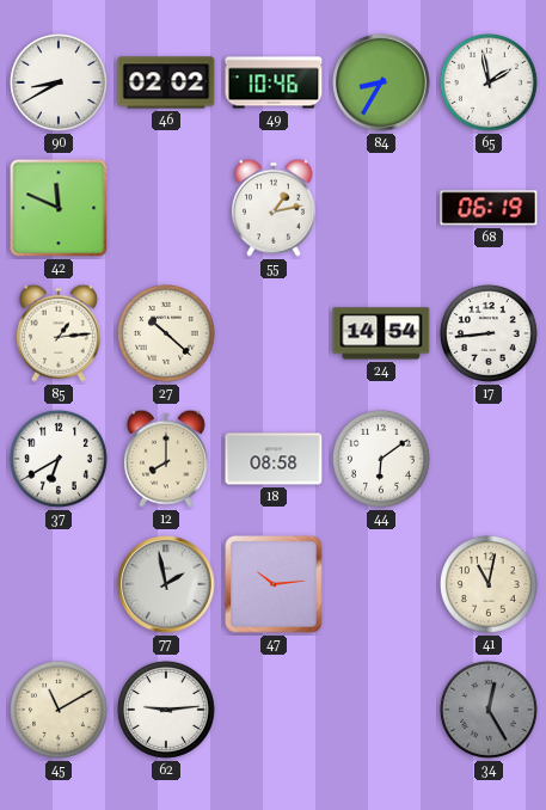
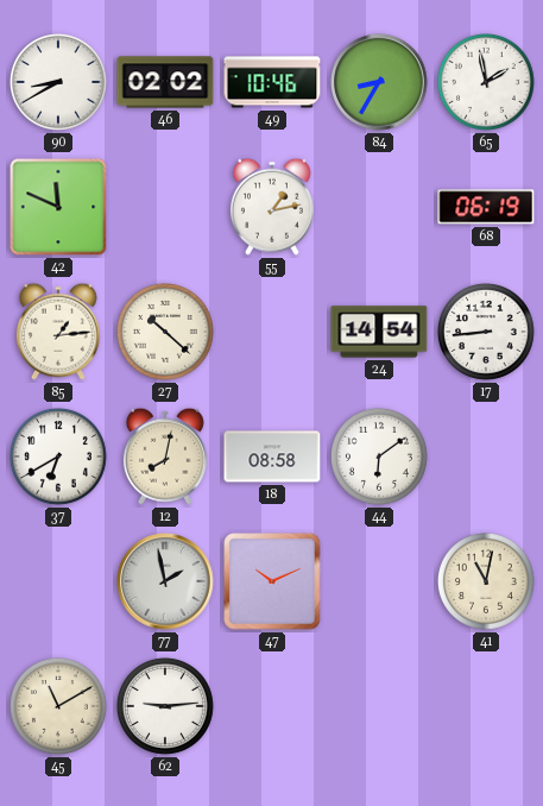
12: 8:00 -> 8:02 (165, 456)
47: 10:14 -> 10:11 (272, 581)
34: 12:25 -> none (489, 710)
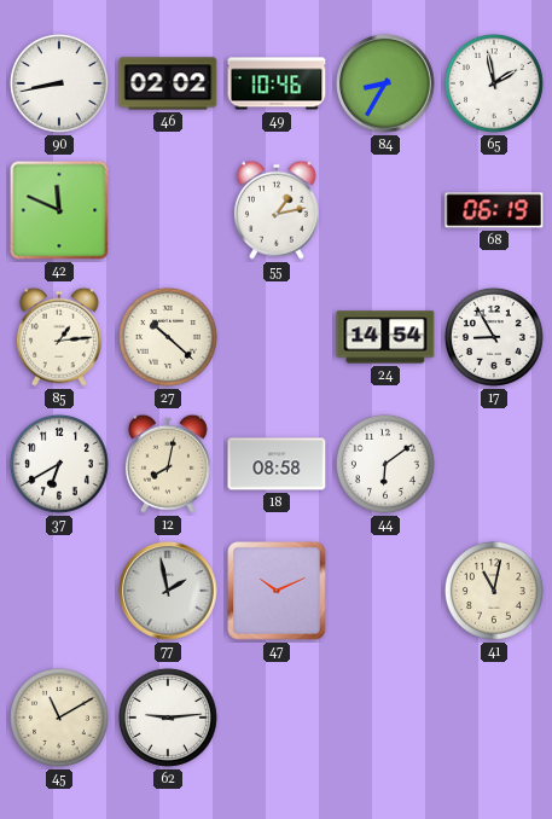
90: 8:40 -> 8:43 (59, 83)
17: 8:44 -> 8:55 (494, 337)
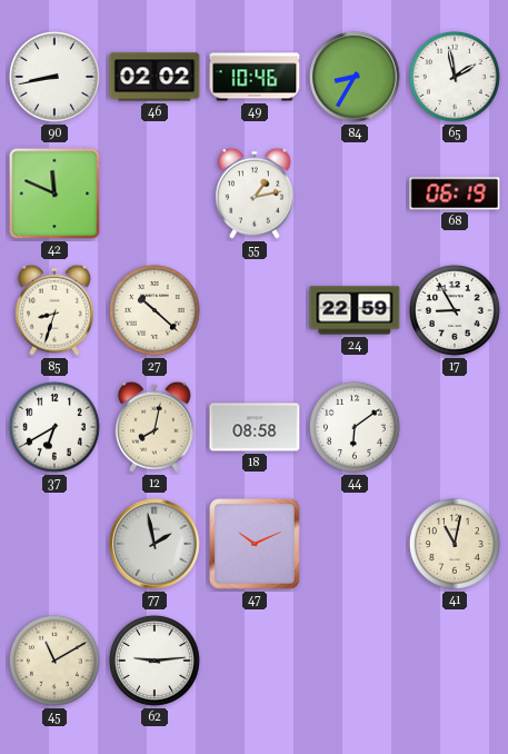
85: 1:14 -> 8:33 (54, 310)
24: 14:54 -> 22:59 (355, 310)
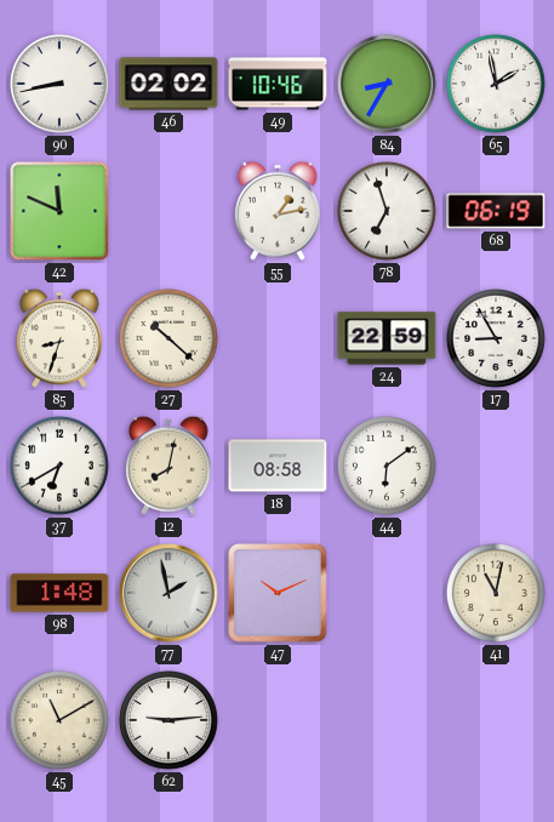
78: none -> 6:57 (387, 211)
98: none -> 1:48 (59, 593)
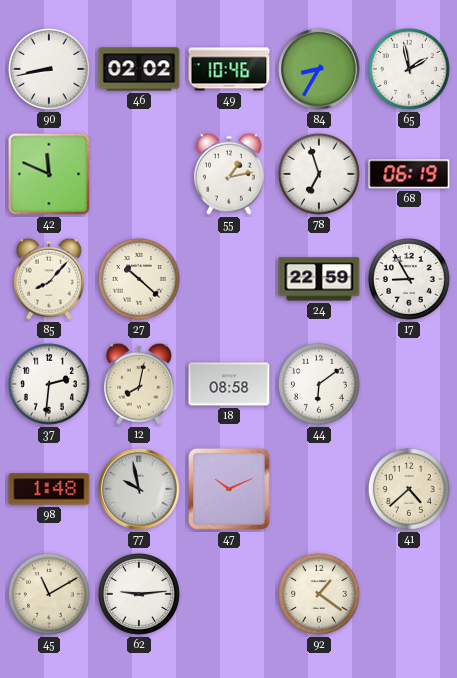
85: 8:33 -> 8:07 (49, 279)
37: 6:40 -> 2:31 (49, 384)
77: 1:58 -> 9:58 (139, 489)
41: 11:02 -> 4:38 (409, 489)
92: none -> 1:21 (319, 594)
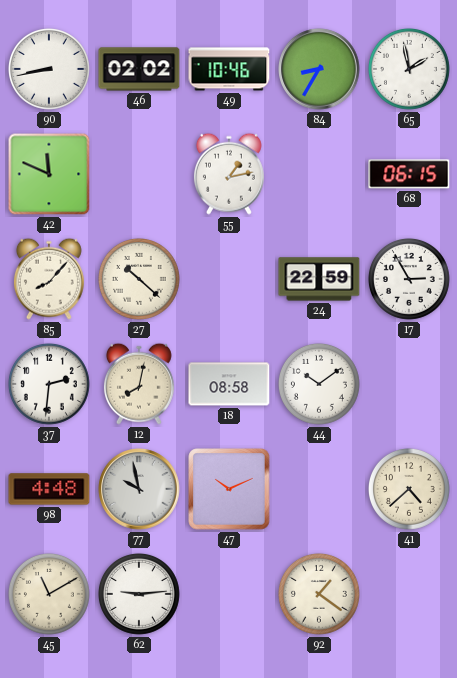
78: 6:57 -> none (319, 174)
68: 06:19 -> 06:15 (409, 174)
17: 8:55 -> 2:55 (409, 279)
44: 6:09 -> 10:09 (319, 384)
98: 1:48 -> 4:48 (49, 489)
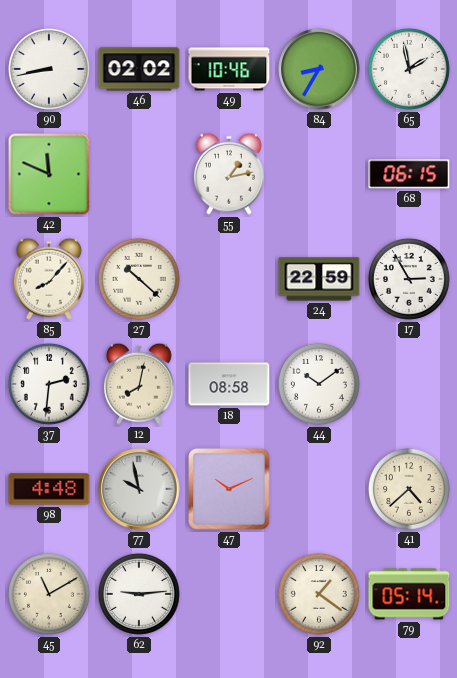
79: none -> 05:14 (409, 594)
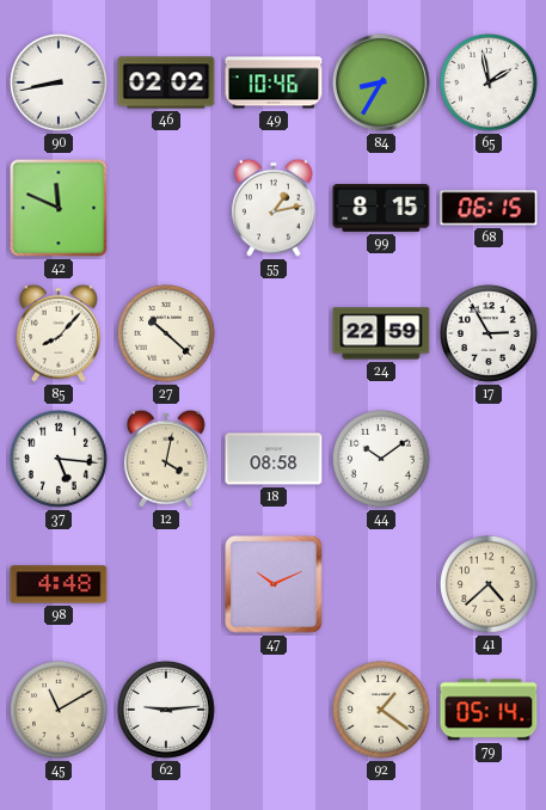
99: none -> 8:15 (381, 209)
37: 2:31 -> 5:16 (59, 459)
12: 8:02 -> 4:02 (166, 459)
77: 9:58 -> none (139, 489)
